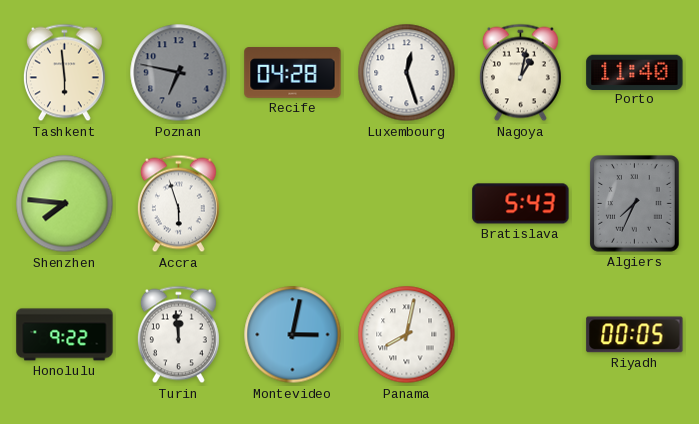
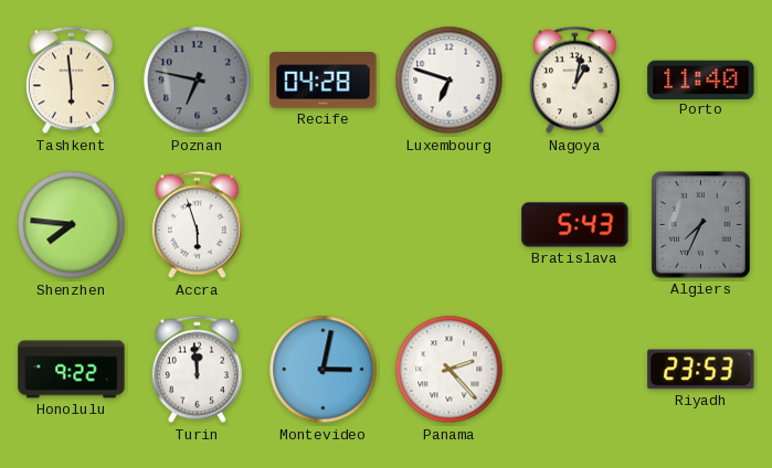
Luxembourg: 12:27 -> 6:48 (450, 81)
Panama: 8:02 -> 2:23 (450, 370)
Riyadh: 00:05 -> 23:53 (701, 370)
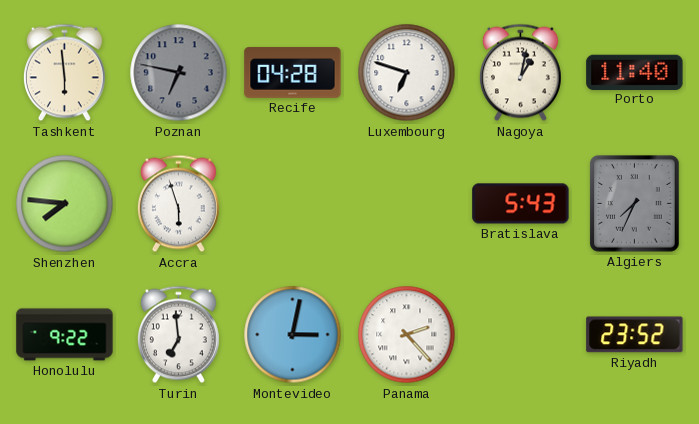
Turin: 11:59 -> 6:59 (178, 335)
Riyadh: 23:53 -> 23:52 (635, 335)
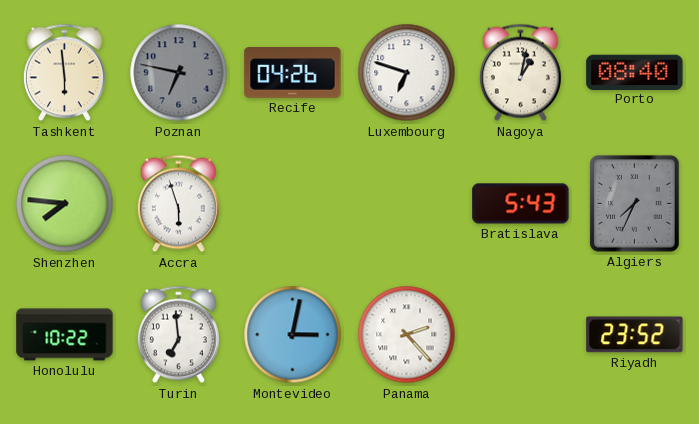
Recife: 04:28 -> 04:26 (293, 73)
Porto: 11:40 -> 08:40 (635, 72)
Honolulu: 9:22 -> 10:22 (65, 335)
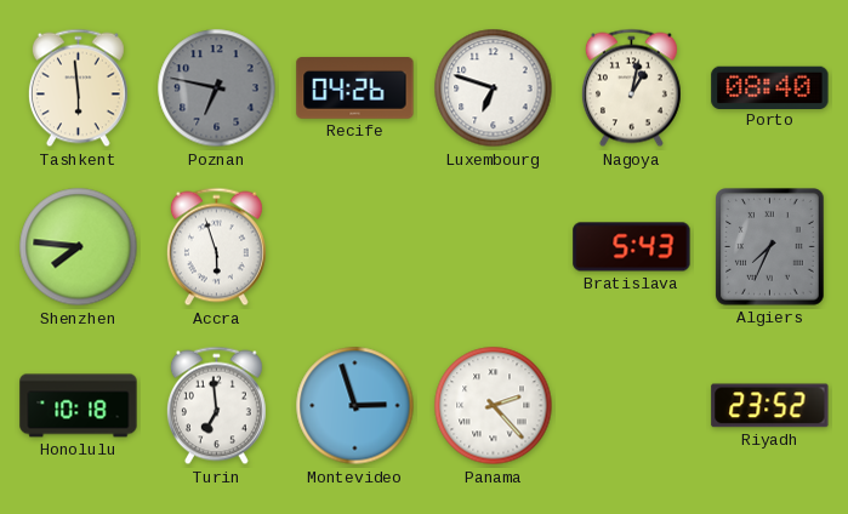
Honolulu: 10:22 -> 10:18 (79, 406)
Montevideo: 3:02 -> 2:57 (355, 406)
